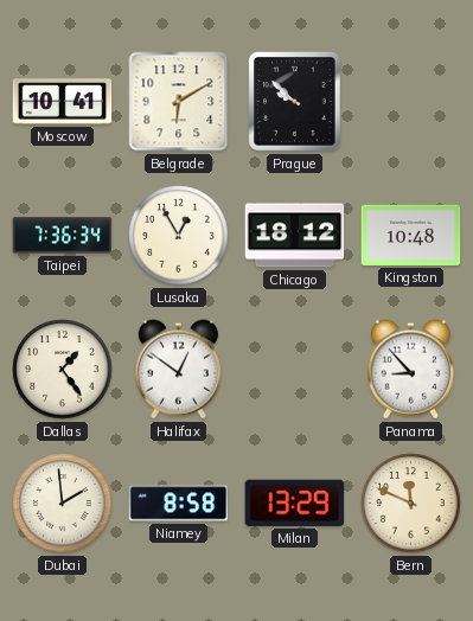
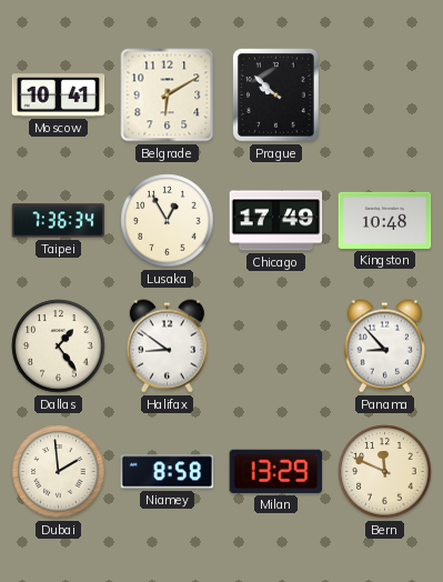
Chicago: 18:12 -> 17:49 (276, 221)
Halifax: 12:51 -> 8:51 (167, 347)
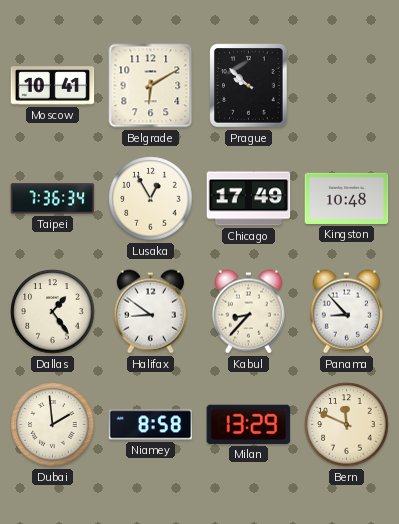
Kabul: none -> 8:37 (248, 312)
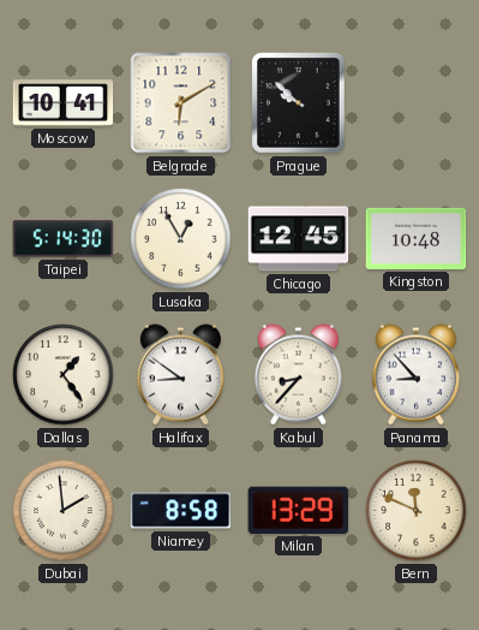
Taipei: 7:36 -> 5:14 (64, 239)
Chicago: 17:49 -> 12:45 (299, 239)
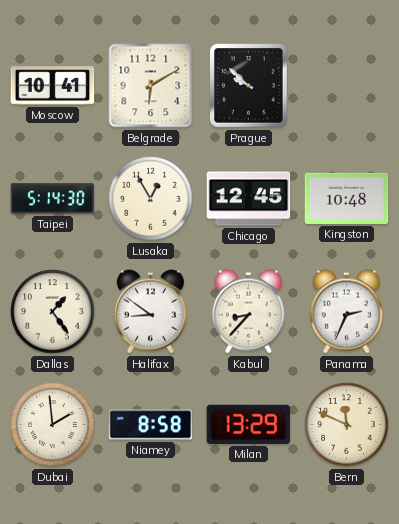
Panama: 8:53 -> 2:34 (346, 312)
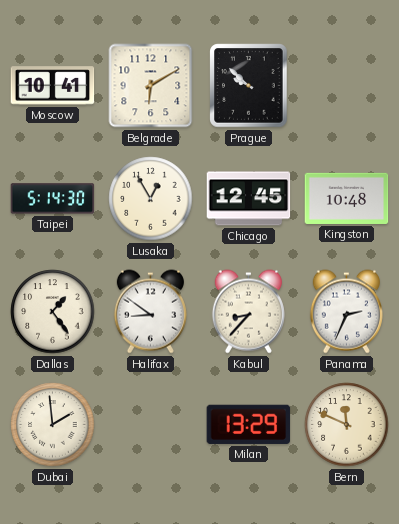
Niamey: 8:58 -> none (151, 425)
